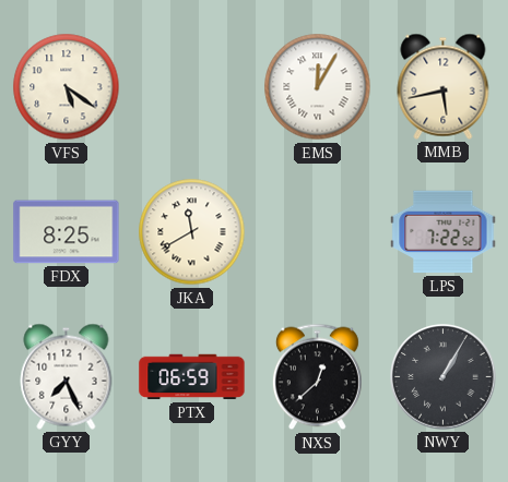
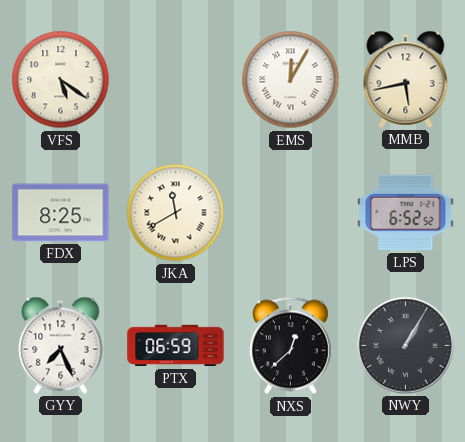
LPS: 7:22 -> 6:52 (406, 213)
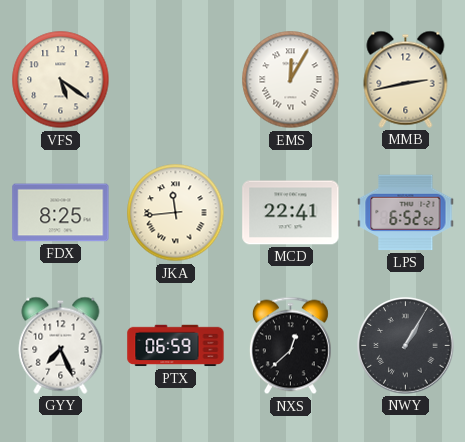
MMB: 5:43 -> 2:43 (406, 79)
JKA: 11:40 -> 11:44 (176, 213)
MCD: none -> 22:41 (291, 213)
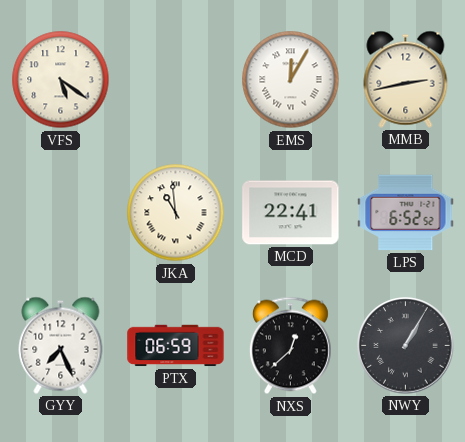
FDX: 8:25 -> none (61, 213)
JKA: 11:44 -> 10:59 (176, 213)
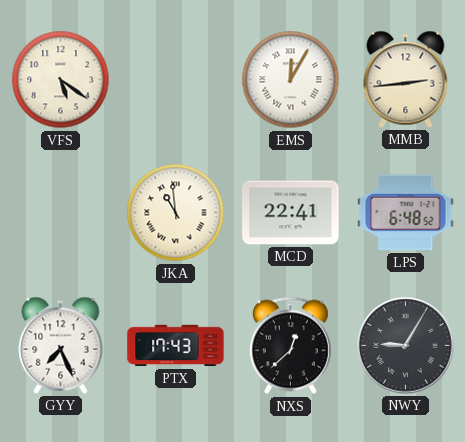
MMB: 2:43 -> 2:44 (406, 79)
LPS: 6:52 -> 6:48 (406, 213)
PTX: 06:59 -> 17:43 (176, 346)
NWY: 1:05 -> 9:05 (406, 346)
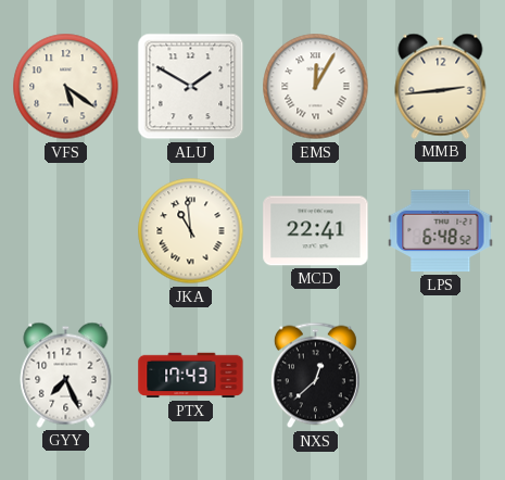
ALU: none -> 1:50 (191, 87)
NWY: 9:05 -> none (406, 346)
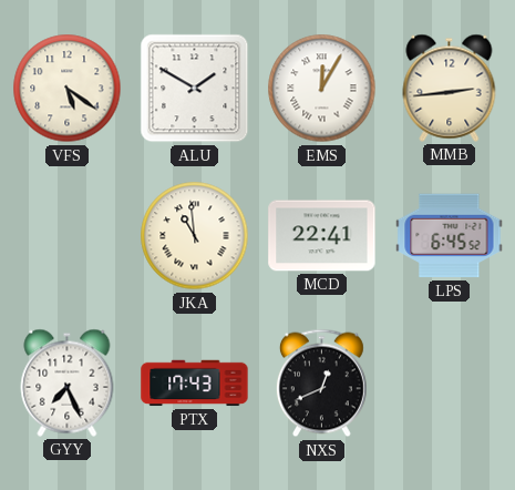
LPS: 6:48 -> 6:45 (450, 236)
NXS: 12:38 -> 12:41 (321, 384)
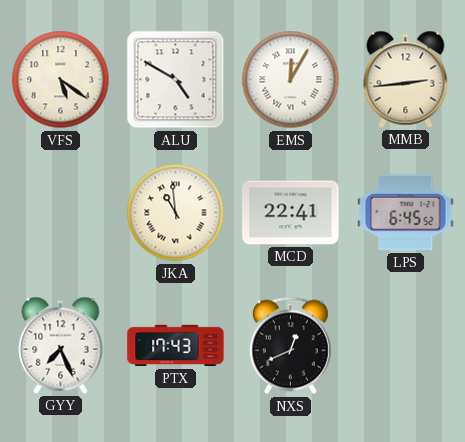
ALU: 1:50 -> 4:50 (176, 80)
